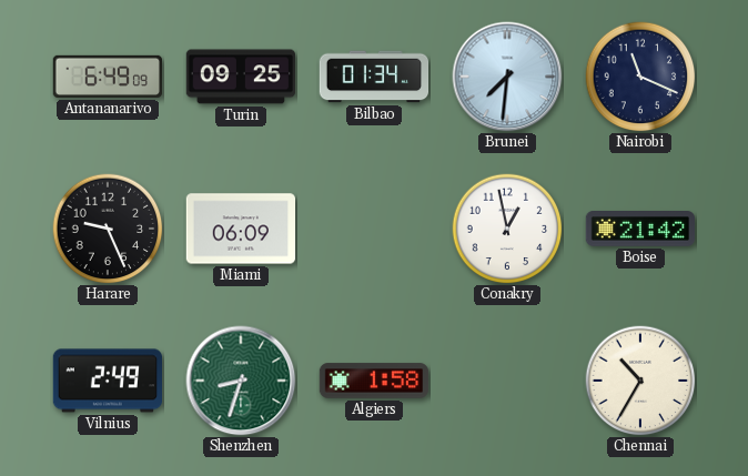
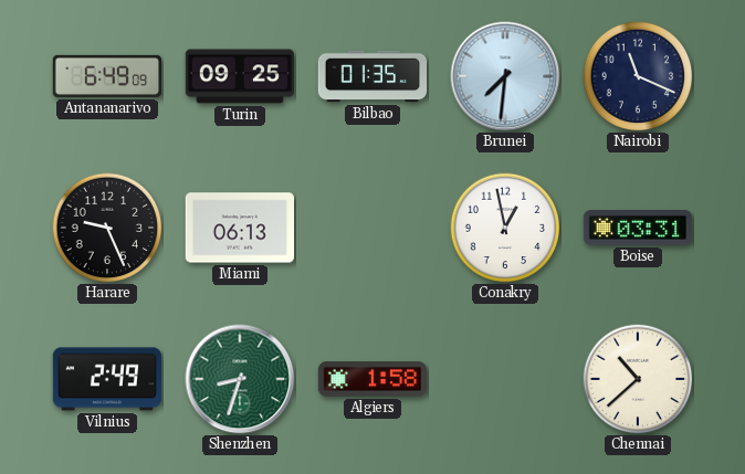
Bilbao: 01:34 -> 01:35 (372, 76)
Miami: 06:09 -> 06:13 (239, 228)
Boise: 21:42 -> 03:31 (637, 229)
Chennai: 10:35 -> 10:38 (638, 379)
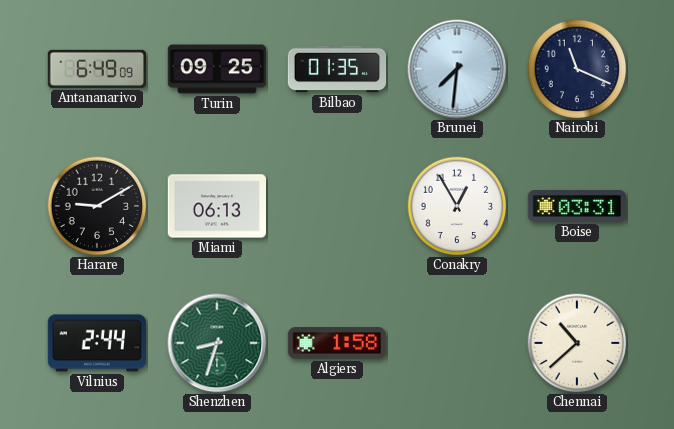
Harare: 9:26 -> 9:10 (97, 206)
Conakry: 12:58 -> 12:55 (457, 206)
Vilnius: 2:49 -> 2:44 (96, 343)
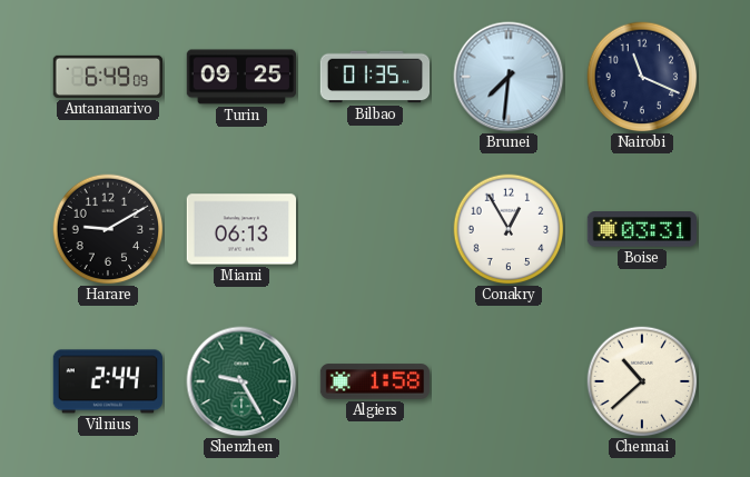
Shenzhen: 8:33 -> 9:25 (241, 381)
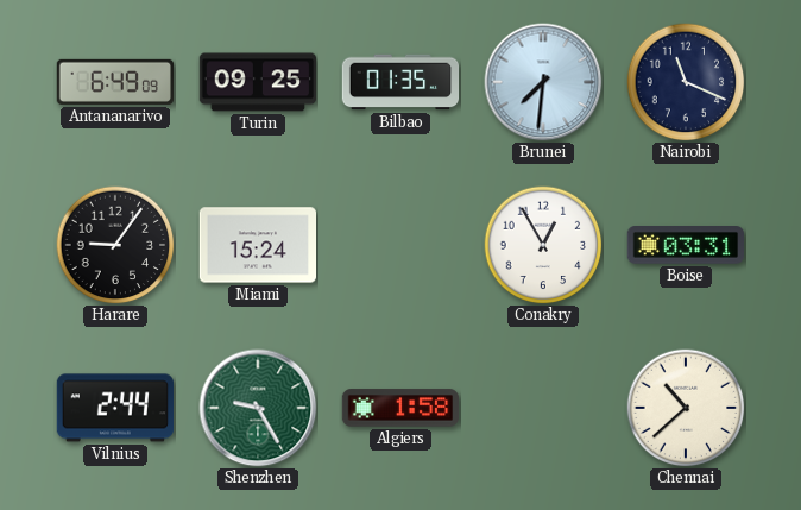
Harare: 9:10 -> 9:06 (115, 245)
Miami: 06:13 -> 15:24 (257, 245)
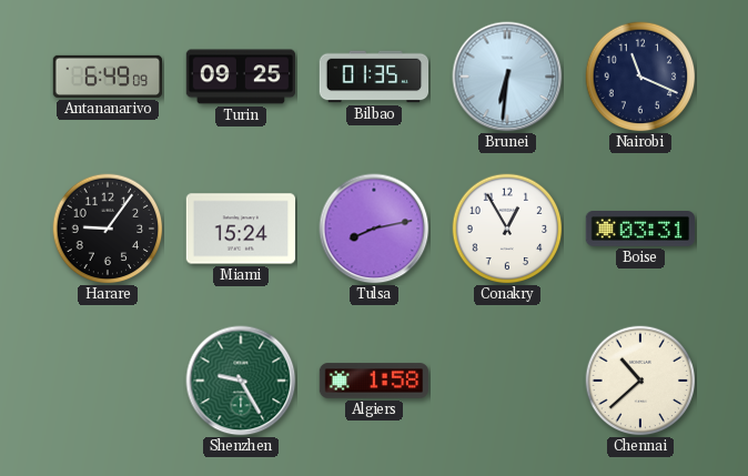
Brunei: 7:31 -> 6:31 (507, 77)
Tulsa: none -> 8:13 (374, 229)
Vilnius: 2:44 -> none (114, 408)
